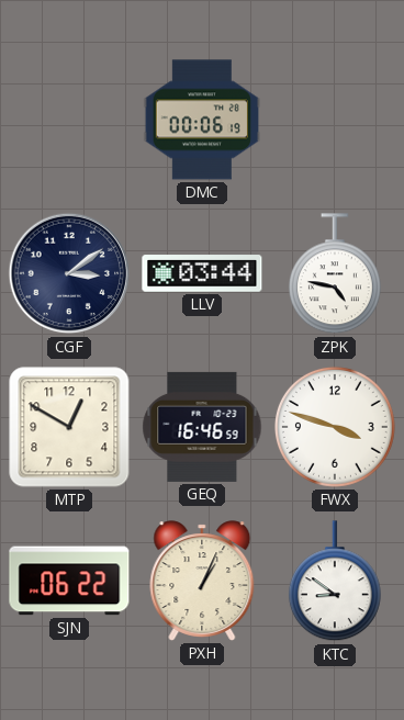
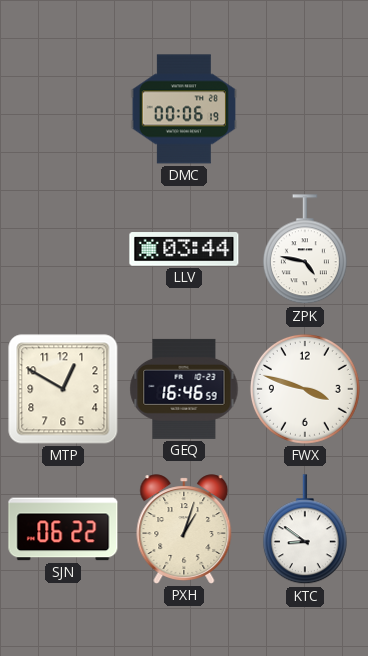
CGF: 3:09 -> none (69, 273)
PXH: 1:04 -> 1:03 (184, 529)
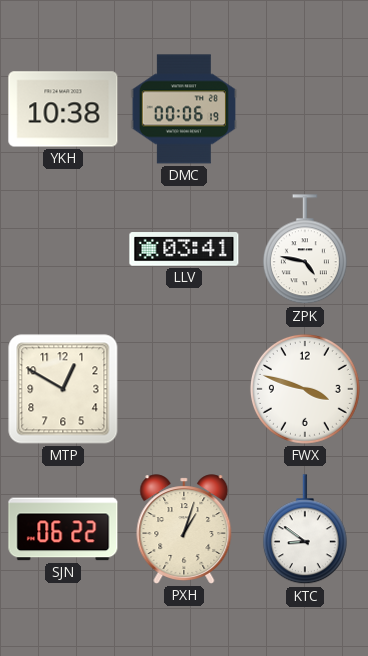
YKH: none -> 10:38 (63, 109)
LLV: 03:44 -> 03:41 (184, 249)
GEQ: 16:46 -> none (184, 389)
